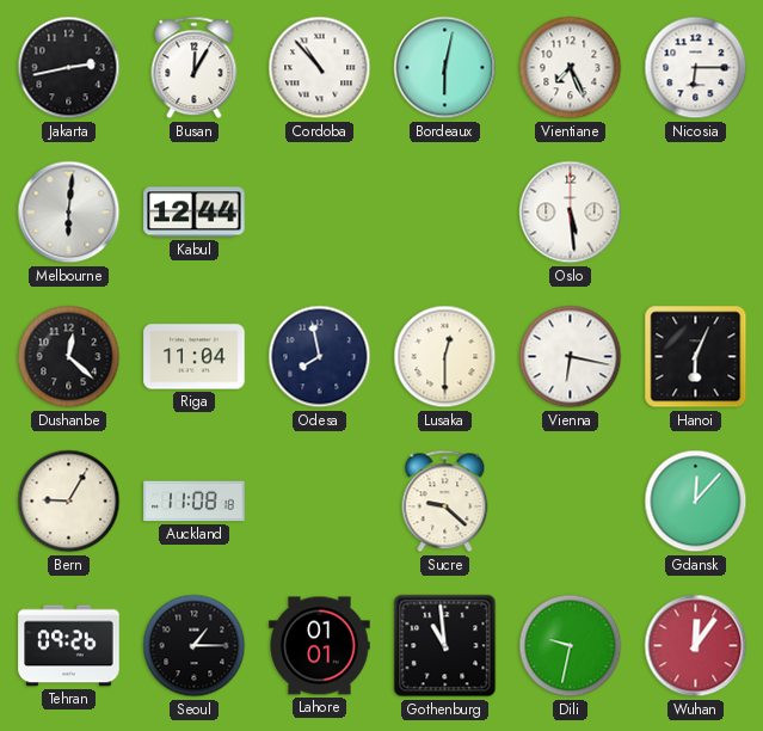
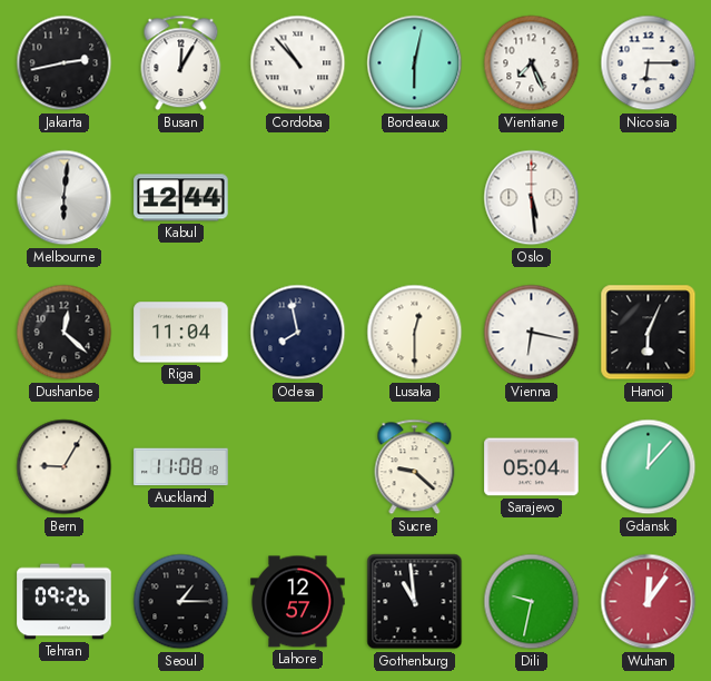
Sarajevo: none -> 05:04 (532, 467)
Lahore: 01:01 -> 12:57 (298, 602)
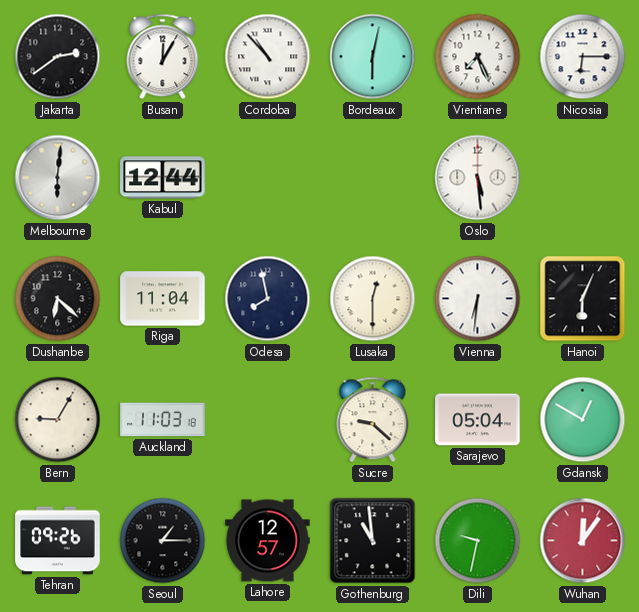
Jakarta: 2:43 -> 2:39 (58, 57)
Dushanbe: 12:22 -> 6:22 (58, 299)
Vienna: 6:17 -> 6:31 (478, 299)
Auckland: 11:08 -> 11:03 (163, 420)
Gdansk: 12:07 -> 12:50 (583, 420)
